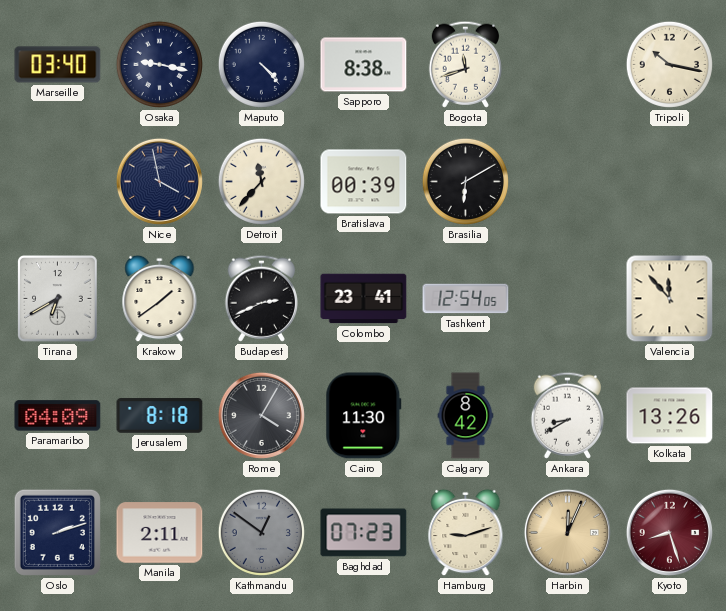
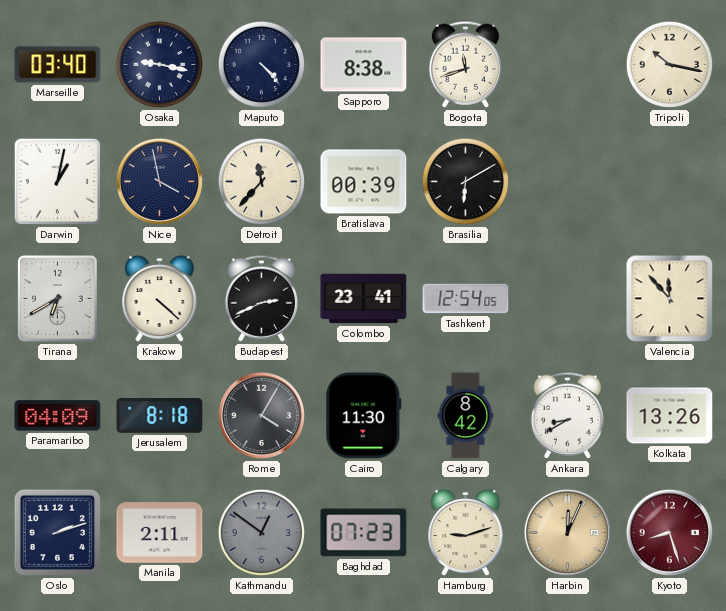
Darwin: none -> 1:02 (58, 182)
Krakow: 1:39 -> 4:22 (160, 299)
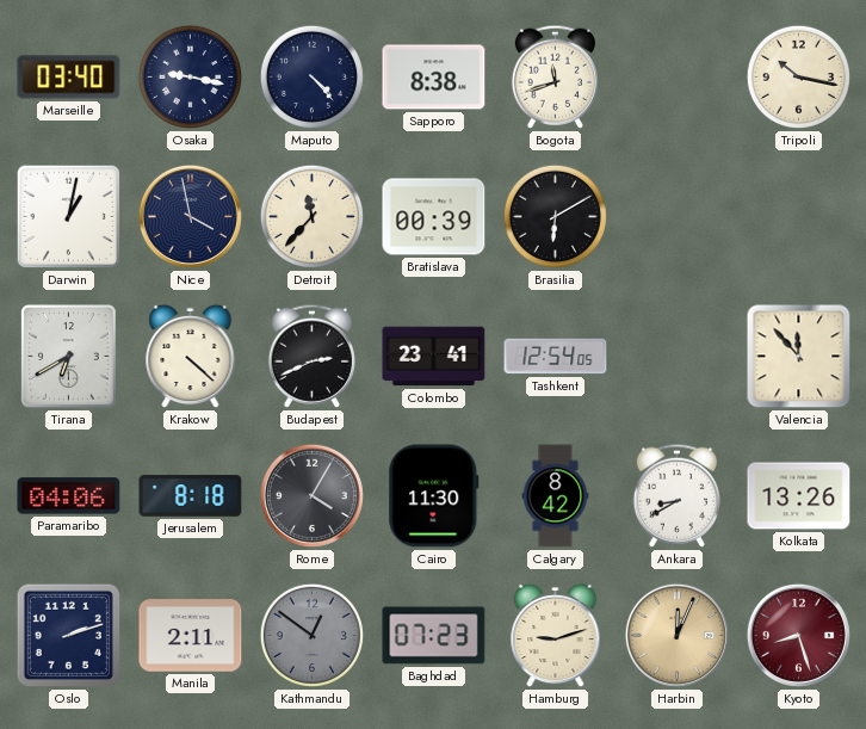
Paramaribo: 04:09 -> 04:06 (69, 496)
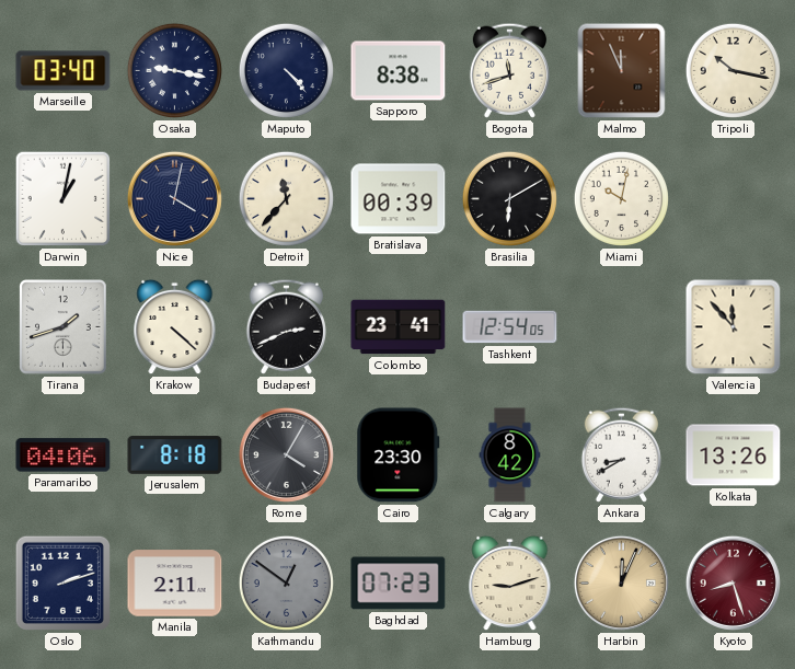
Malmo: none -> 11:56 (622, 71)
Nice: 3:58 -> 4:02 (174, 198)
Miami: none -> 10:02 (621, 198)
Tirana: 6:40 -> 1:42 (64, 327)
Cairo: 11:30 -> 23:30 (399, 455)
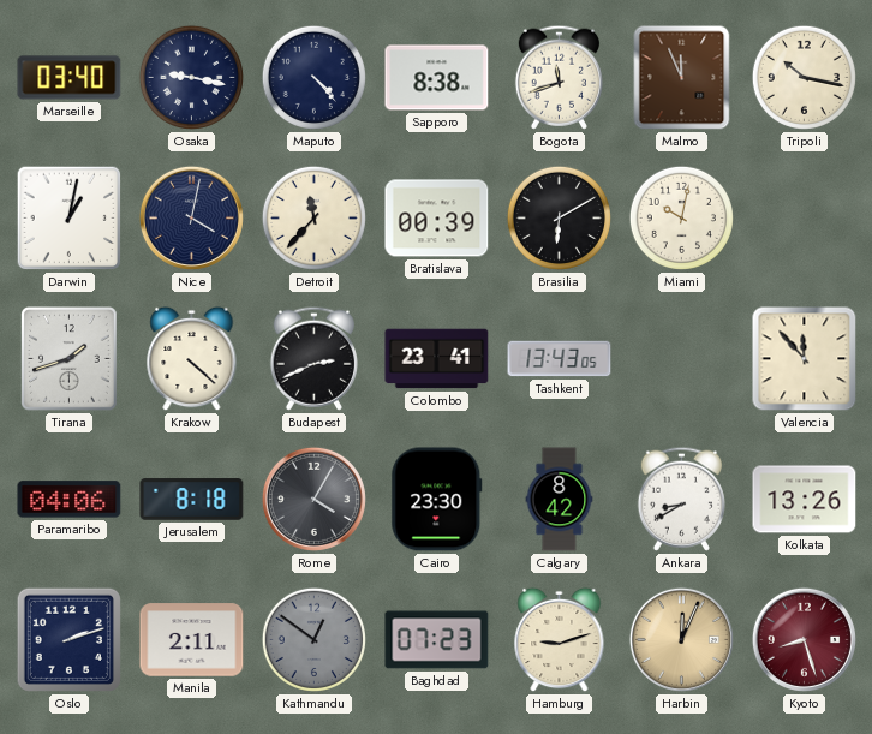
Tashkent: 12:54 -> 13:43 (560, 359)
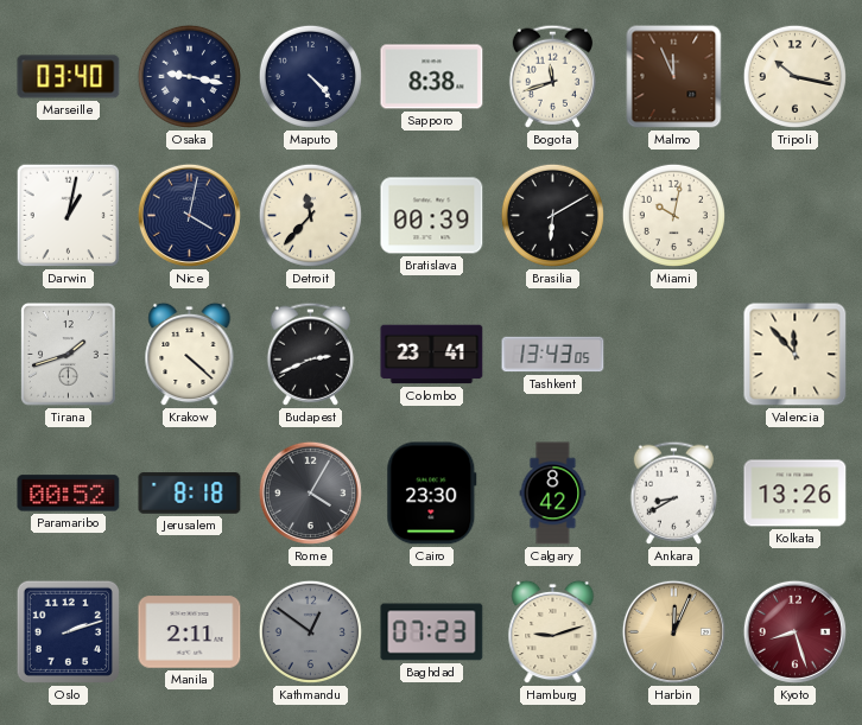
Paramaribo: 04:06 -> 00:52 (69, 494)
